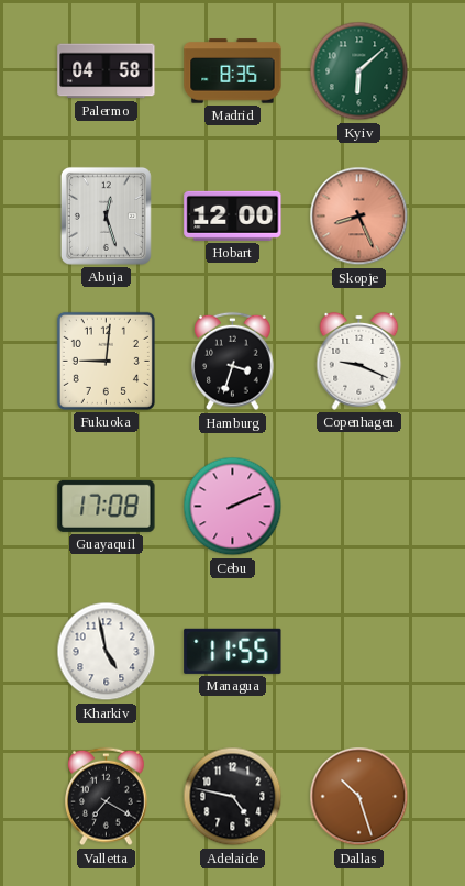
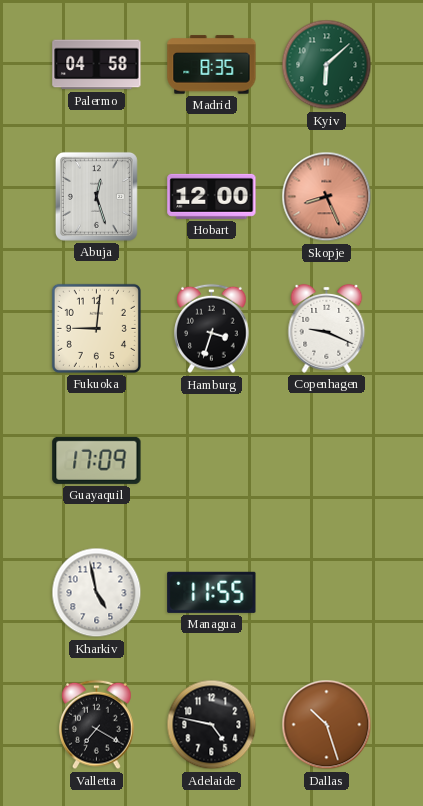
Guayaquil: 17:08 -> 17:09 (97, 460)
Cebu: 2:11 -> none (233, 507)
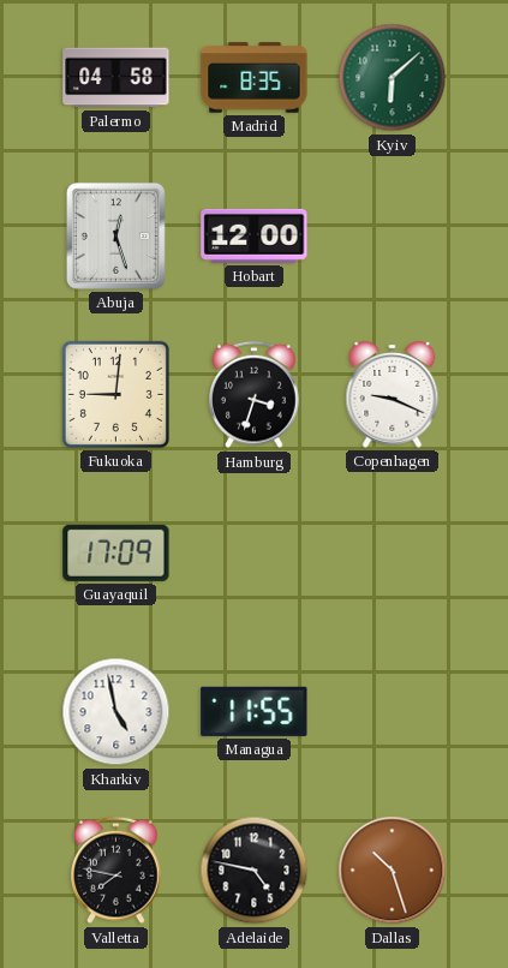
Skopje: 8:26 -> none (327, 197)
Valletta: 7:20 -> 7:47 (116, 871)
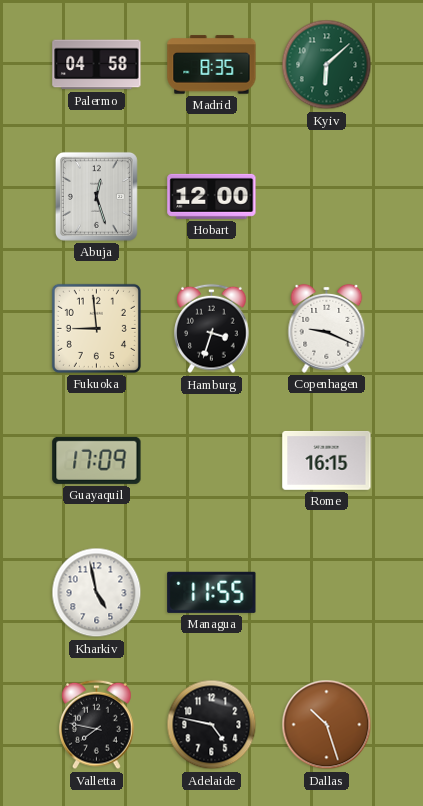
Fukuoka: 9:01 -> 8:59 (96, 328)
Rome: none -> 16:15 (327, 460)
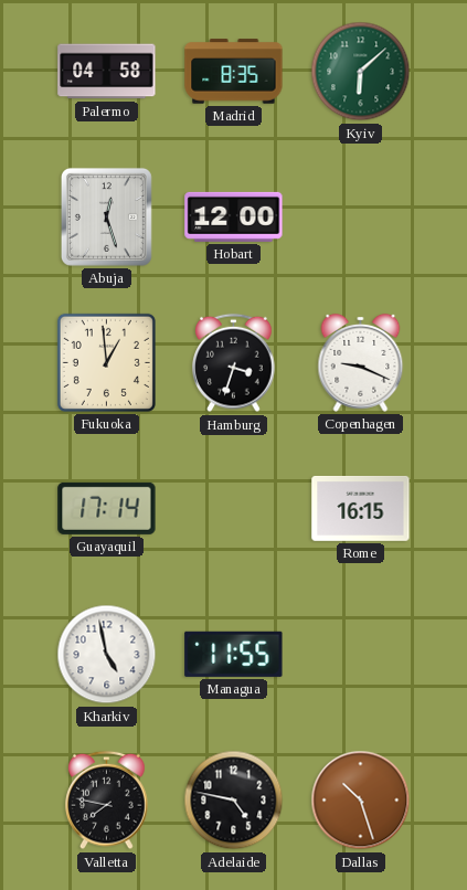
Fukuoka: 8:59 -> 12:59 (106, 362)
Guayaquil: 17:09 -> 17:14 (107, 508)
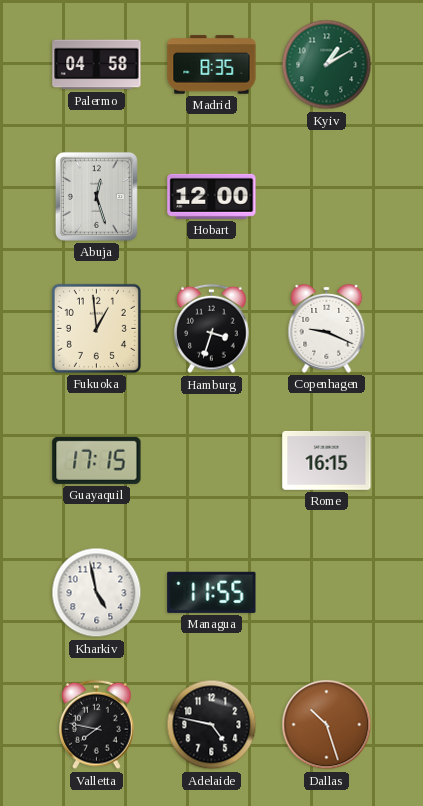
Kyiv: 6:08 -> 1:10 (327, 65)
Guayaquil: 17:14 -> 17:15 (97, 460)
